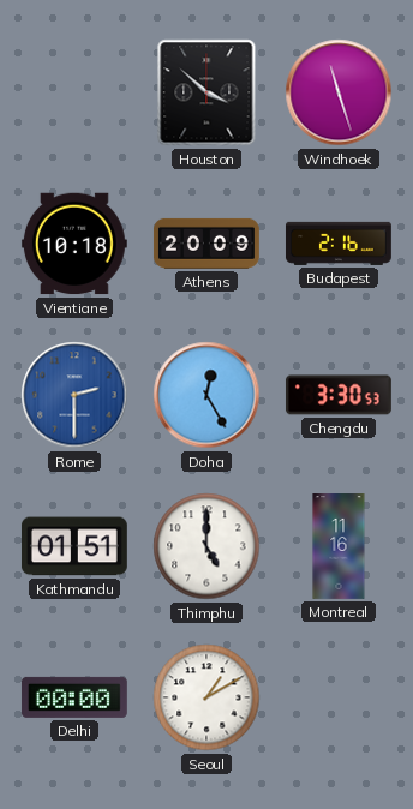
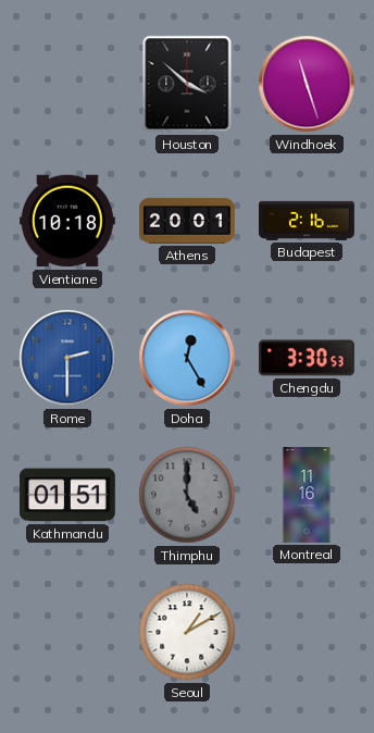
Athens: 20:09 -> 20:01 (187, 221)
Thimphu dial: white -> grey (187, 495)
Delhi: 00:00 -> none (74, 697)
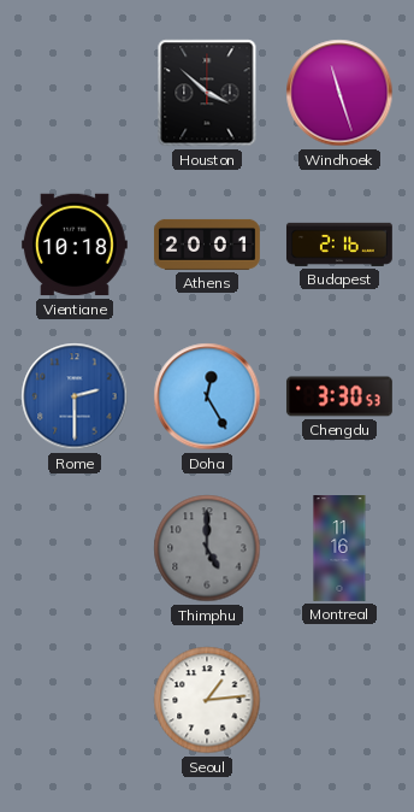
Kathmandu: 01:51 -> none (67, 495)
Seoul: 1:10 -> 1:14 (207, 700)
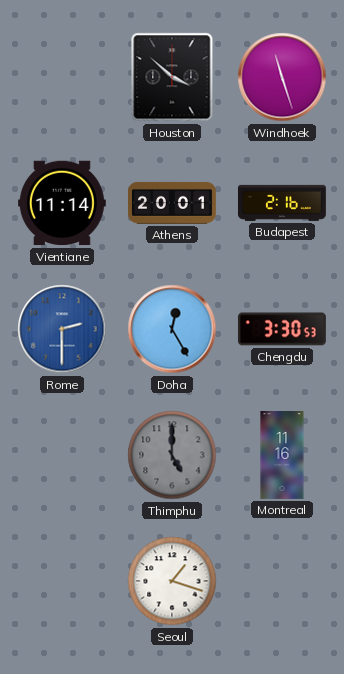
Vientiane: 10:18 -> 11:14 (62, 203)
Seoul: 1:14 -> 1:18 (172, 581)
